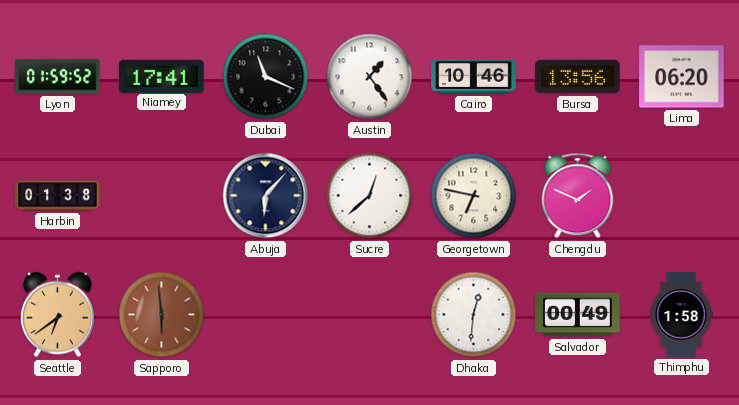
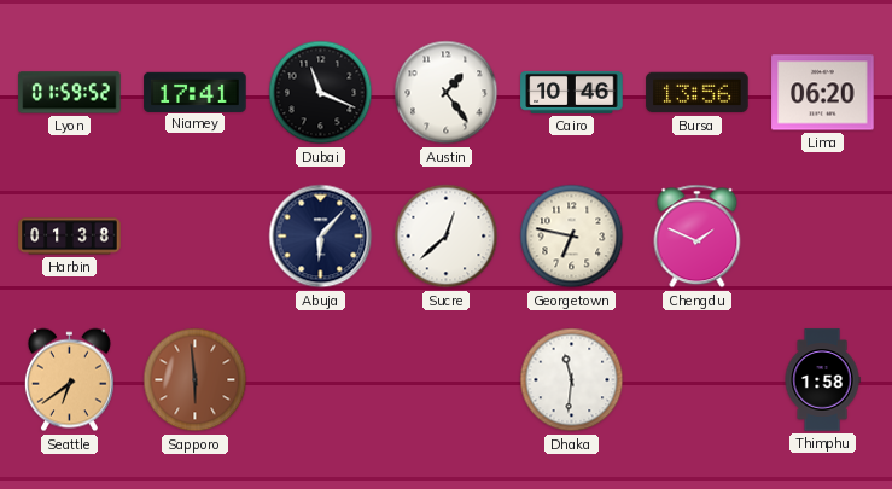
Dhaka: 12:31 -> 11:31 (572, 380)
Salvador: 00:49 -> none (578, 315)
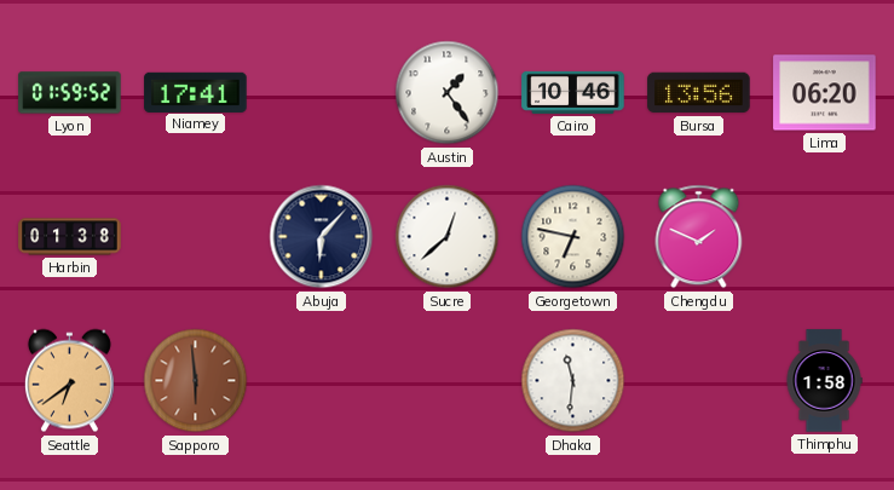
Dubai: 11:19 -> none (321, 93)
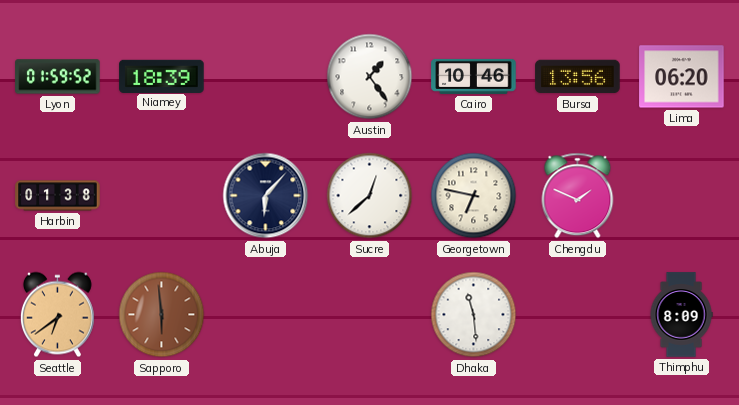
Niamey: 17:41 -> 18:39 (162, 76)
Dhaka: 11:31 -> 11:29 (474, 315)
Thimphu: 1:58 -> 8:09 (681, 315)
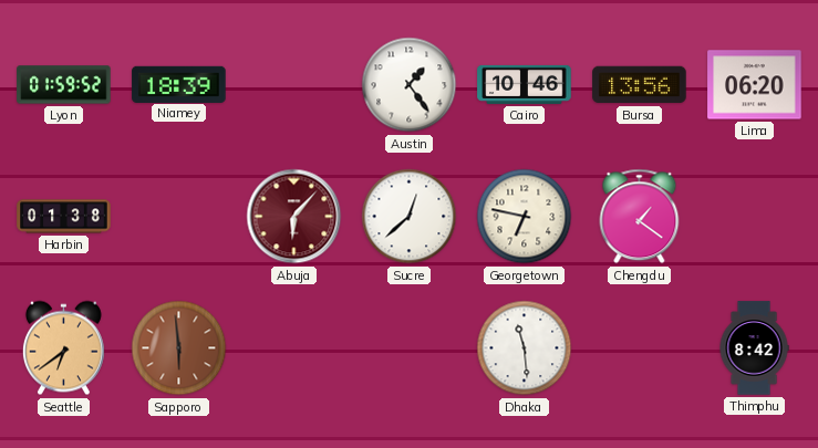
Abuja dial: navy -> burgundy (294, 217)
Chengdu: 1:49 -> 1:21 (640, 217)
Thimphu: 8:09 -> 8:42 (754, 348)
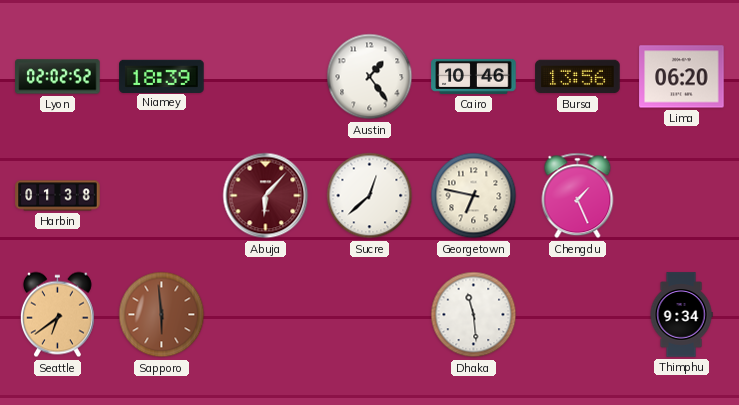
Lyon: 01:59 -> 02:02 (58, 77)
Chengdu: 1:21 -> 1:26 (578, 196)
Thimphu: 8:42 -> 9:34 (681, 315)
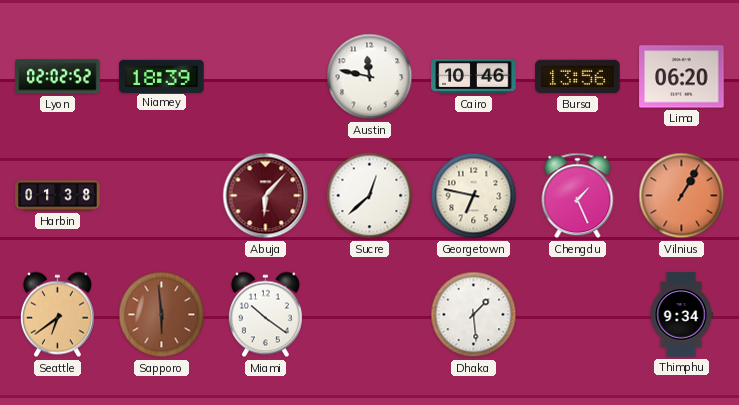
Austin: 1:24 -> 11:47 (370, 77)
Vilnius: none -> 1:05 (682, 196)
Miami: none -> 10:21 (265, 315)
Dhaka: 11:29 -> 1:29 (474, 315)
